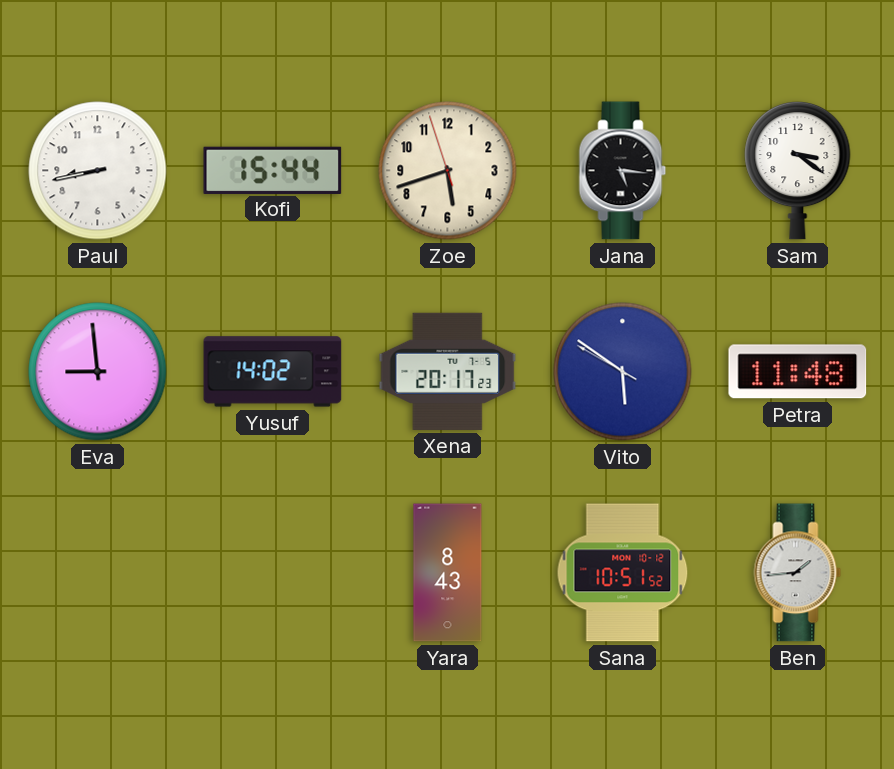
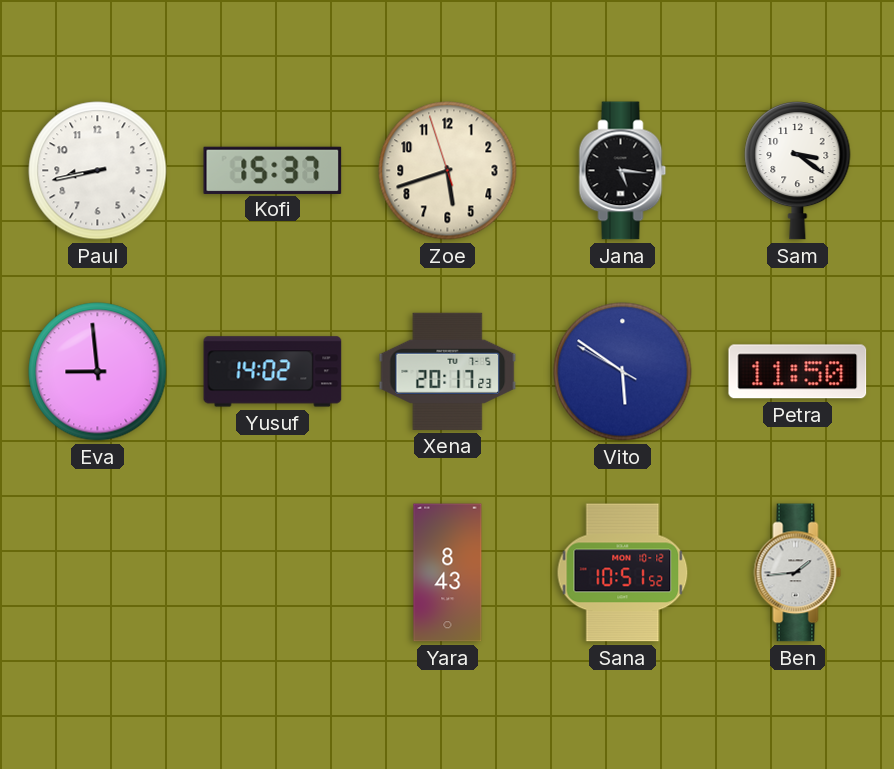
Kofi: 15:44 -> 15:37 (273, 170)
Petra: 11:48 -> 11:50 (798, 372)
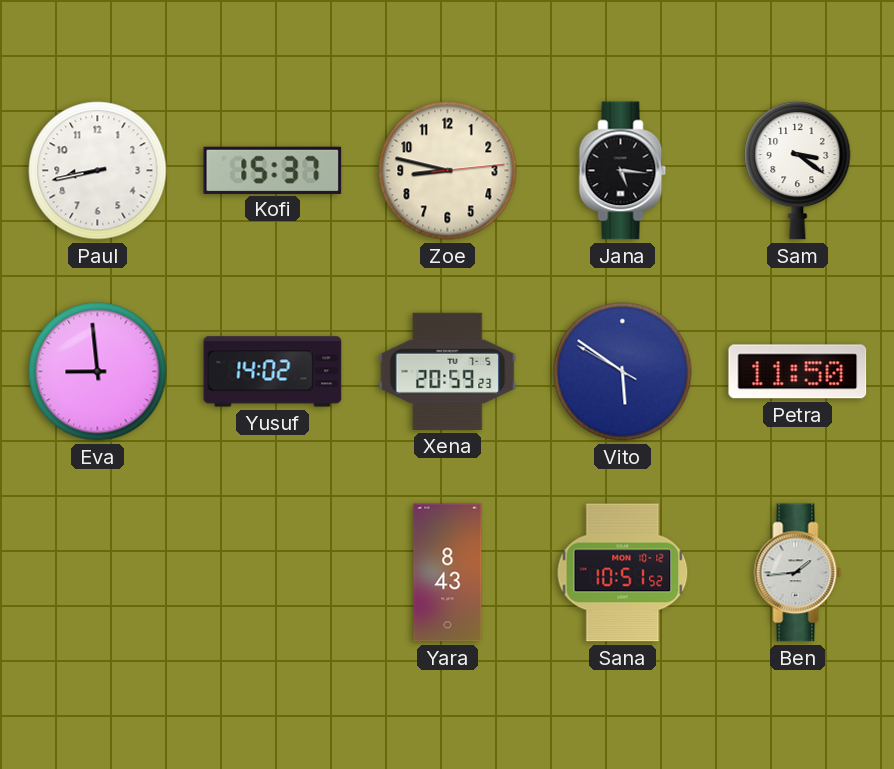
Zoe: 5:41 -> 8:47 (448, 171)
Xena: 20:17 -> 20:59 (448, 371)
